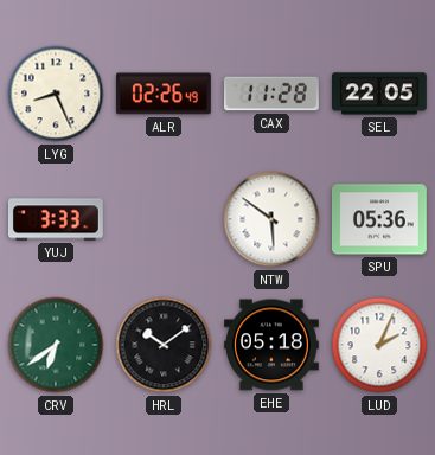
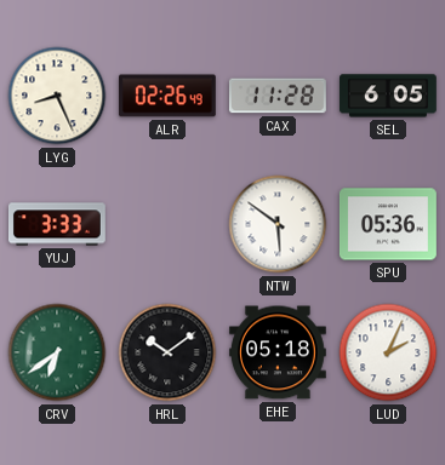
SEL: 22:05 -> 6:05 (388, 96)
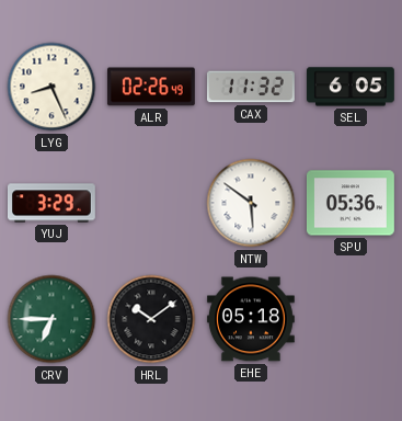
CAX: 11:28 -> 11:32 (251, 87)
YUJ: 3:33 -> 3:29 (53, 203)
CRV: 6:39 -> 6:45 (51, 319)
LUD: 2:04 -> none (388, 352)
